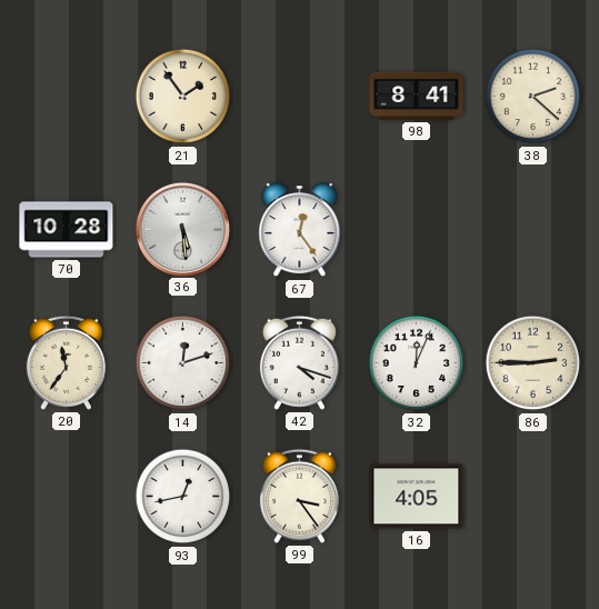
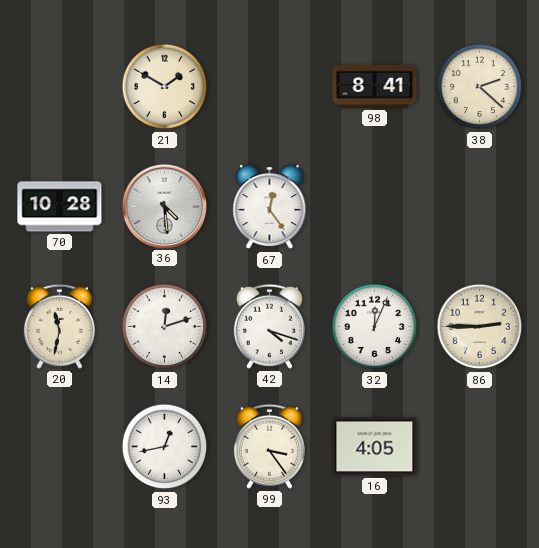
21: 1:54 -> 1:50 (165, 87)
36: 5:29 -> 4:29 (164, 206)
20: 11:36 -> 11:32 (59, 326)
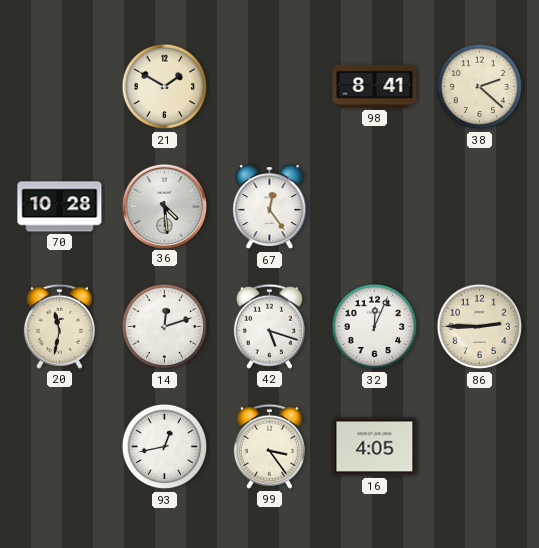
42: 4:18 -> 5:18 (269, 326)
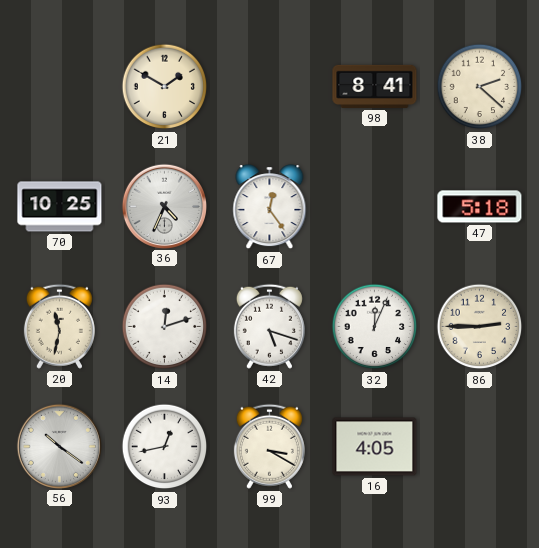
70: 10:28 -> 10:25 (60, 207)
36: 4:29 -> 4:34 (164, 206)
47: none -> 5:18 (480, 207)
56: none -> 10:21 (59, 446)
99: 3:24 -> 3:20 (269, 446)
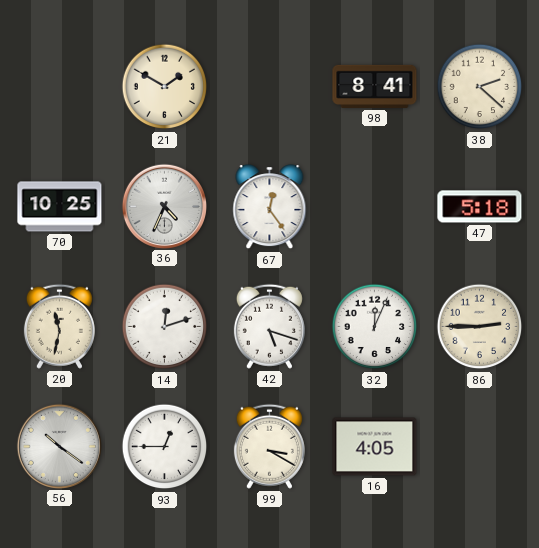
93: 12:43 -> 12:45 (165, 447)
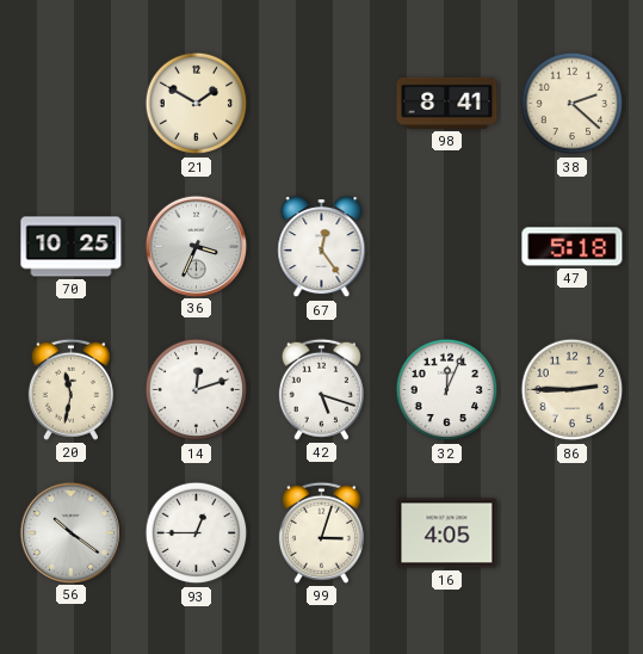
36: 4:34 -> 3:34 (196, 246)
99: 3:20 -> 3:03 (321, 532)
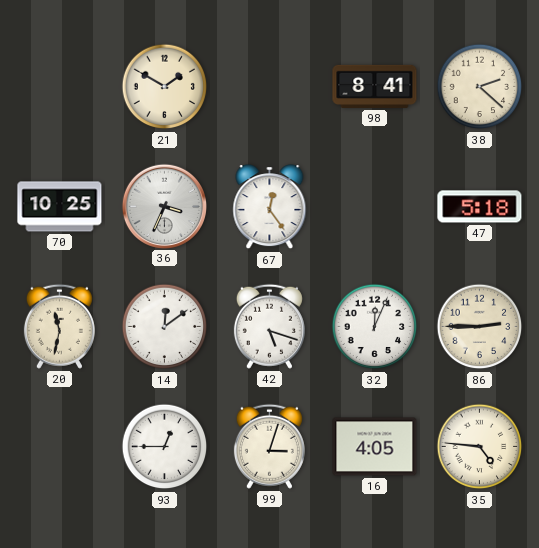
14: 12:12 -> 12:09 (165, 327)
56: 10:21 -> none (70, 532)
35: none -> 4:46 (480, 447)
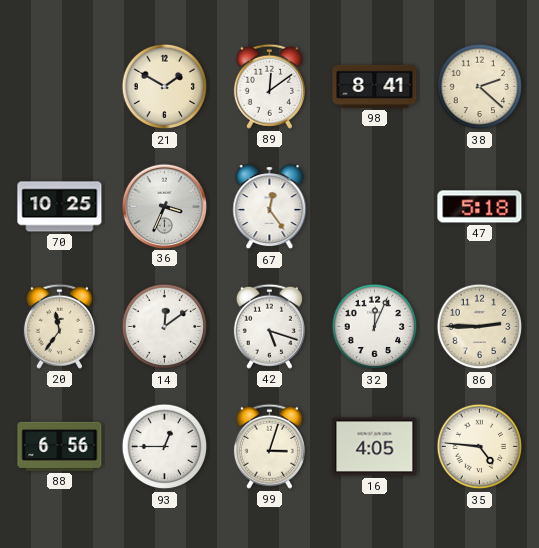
89: none -> 12:09 (269, 86)
20: 11:32 -> 11:36 (59, 326)
88: none -> 6:56 (60, 446)
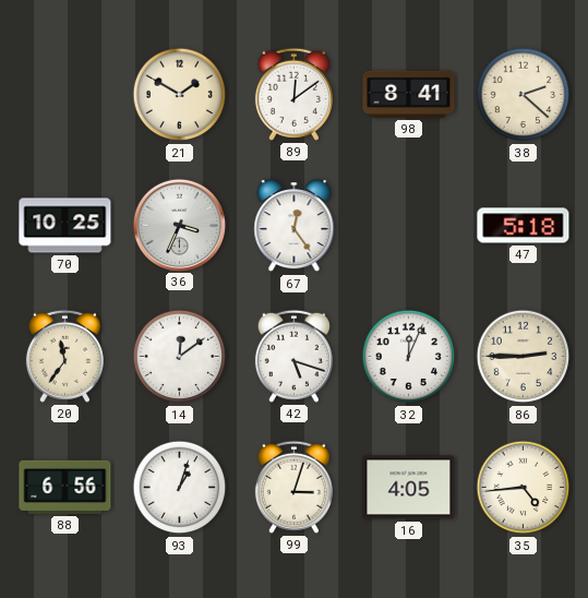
93: 12:45 -> 1:03 (180, 488)
35: 4:46 -> 4:44 (524, 488)
